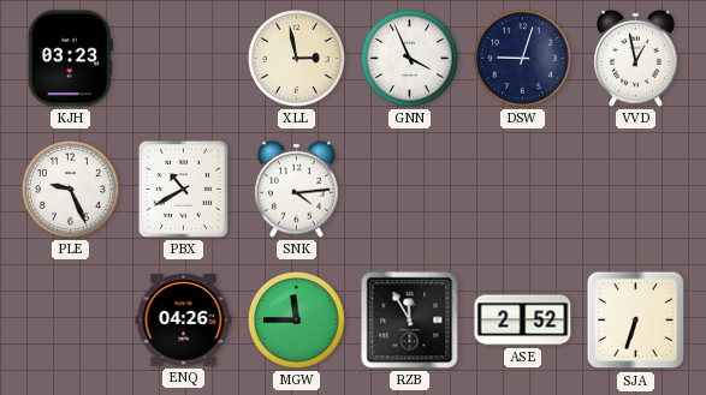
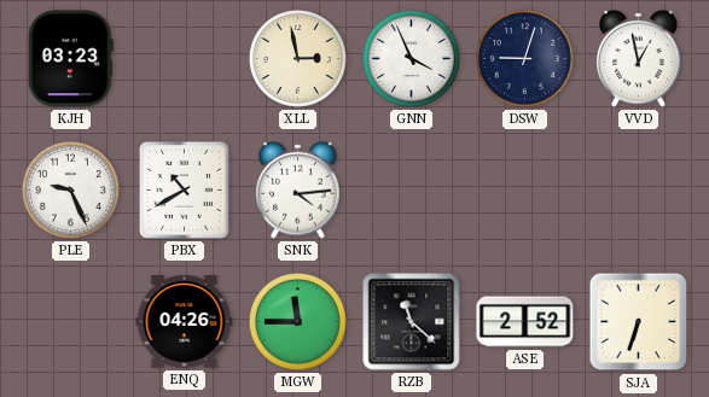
RZB: 11:55 -> 11:22 (412, 322)
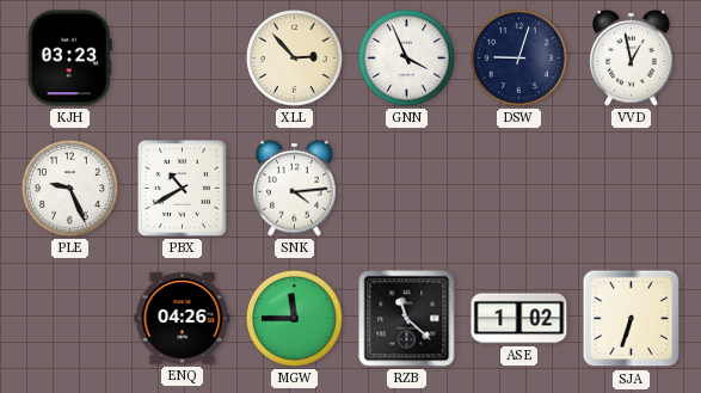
XLL: 2:58 -> 2:53 (294, 57)
ASE: 2:52 -> 1:02 (519, 319)
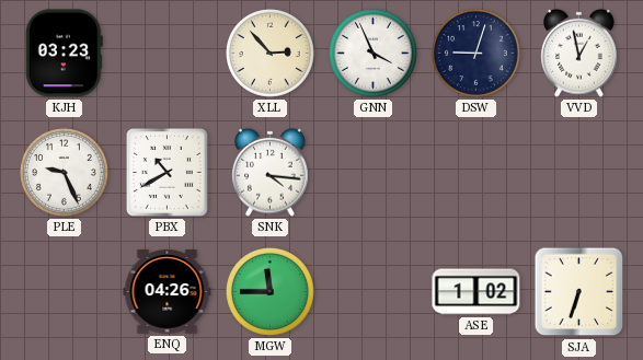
SNK: 4:14 -> 4:16 (271, 172)
RZB: 11:22 -> none (407, 319)
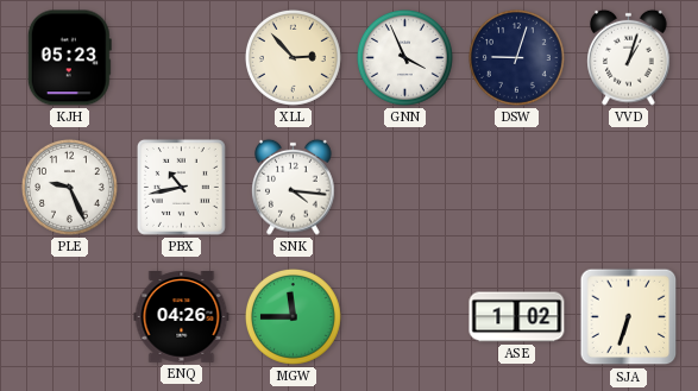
KJH: 03:23 -> 05:23 (69, 58)
VVD: 12:58 -> 1:03 (629, 57)
PBX: 10:40 -> 10:43 (181, 187)
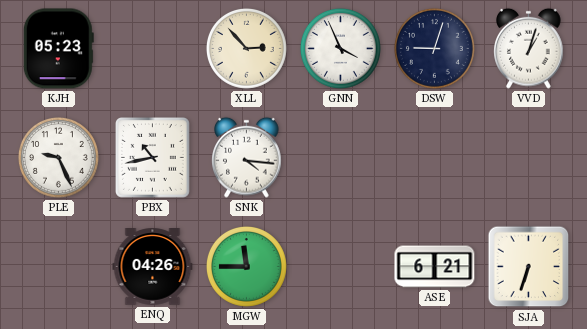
ASE: 1:02 -> 6:21 (435, 267)
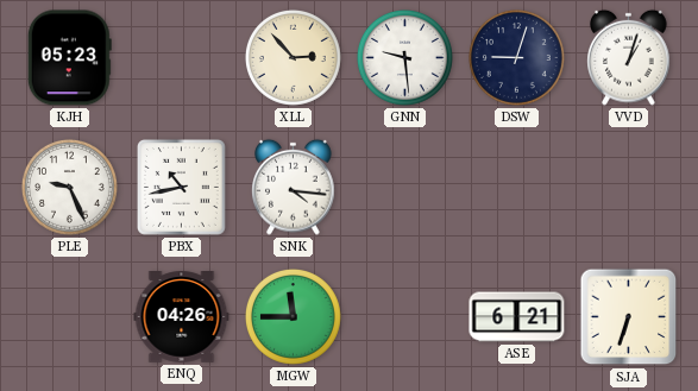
GNN: 3:56 -> 9:29 (404, 57)
